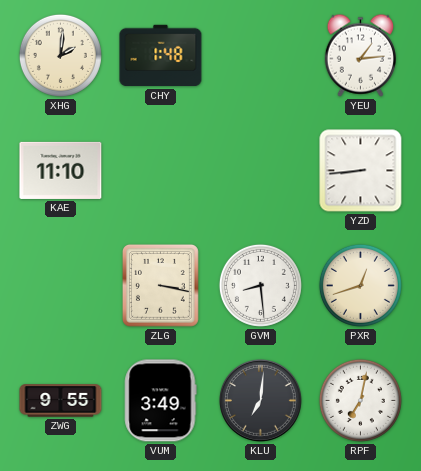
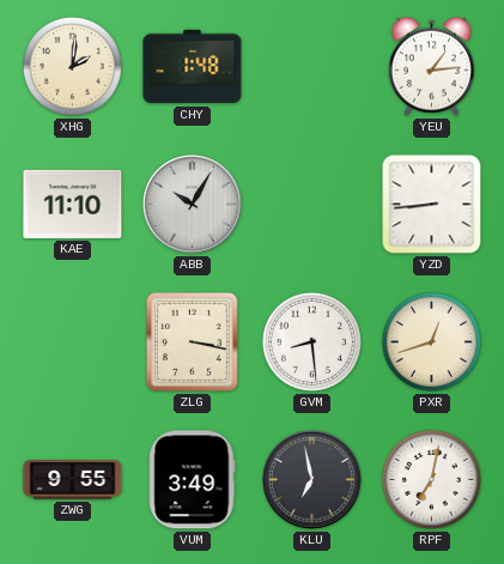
ABB: none -> 10:05 (193, 205)
KLU: 7:01 -> 6:58 (312, 480)
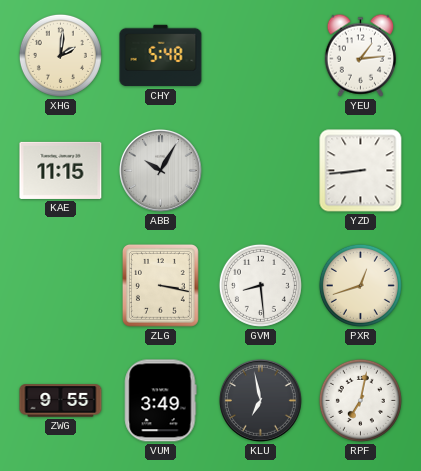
CHY: 1:48 -> 5:48 (161, 56)
KAE: 11:10 -> 11:15 (61, 170)
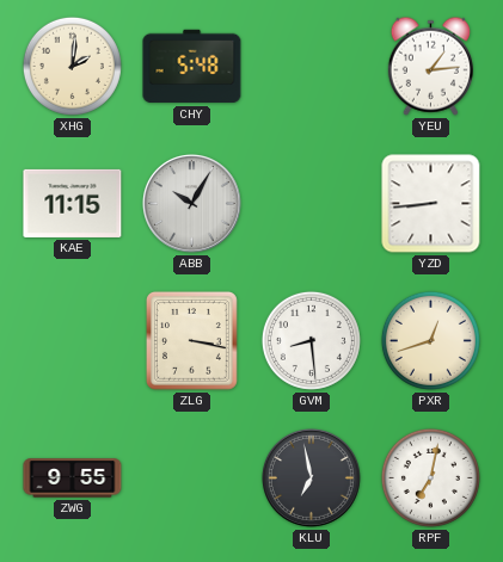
VUM: 3:49 -> none (161, 401)
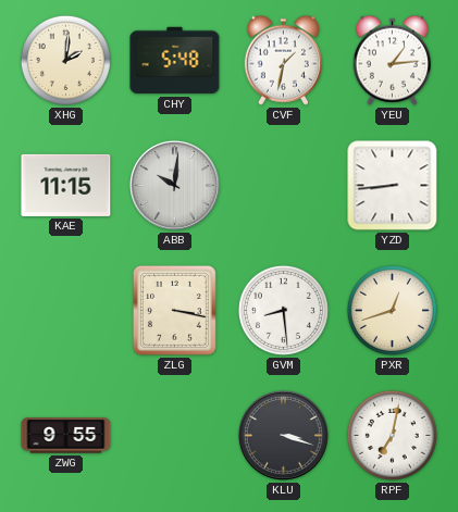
CVF: none -> 1:32 (283, 60)
ABB: 10:05 -> 10:01 (175, 186)
KLU: 6:58 -> 3:18 (284, 436)
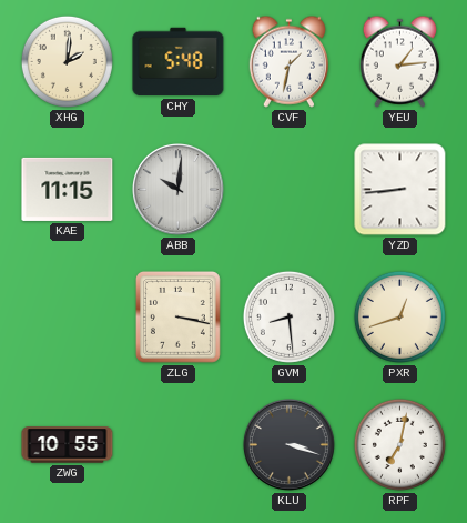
ZWG: 9:55 -> 10:55 (68, 445)
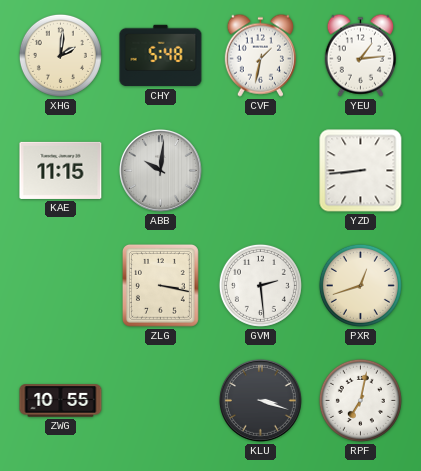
GVM: 8:29 -> 2:29 (260, 285)
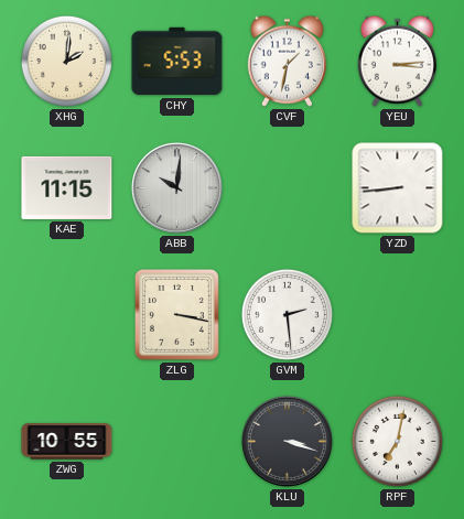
CHY: 5:48 -> 5:53 (177, 62)
YEU: 1:14 -> 3:14 (397, 61)
PXR: 12:42 -> none (360, 285)
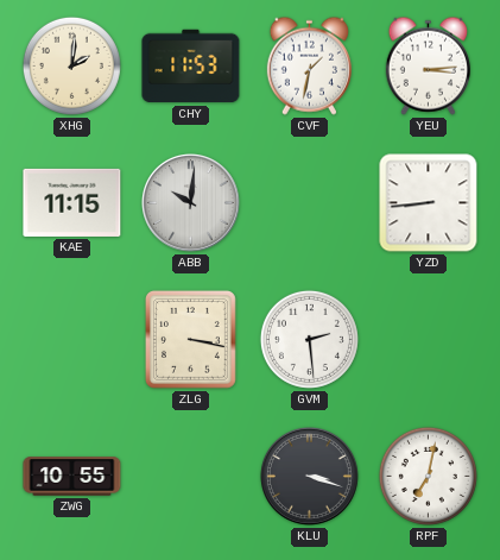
CHY: 5:53 -> 11:53 (191, 67)
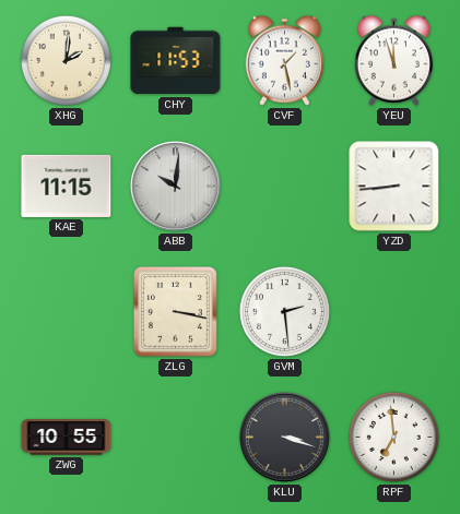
CVF: 1:32 -> 1:28 (284, 60)
YEU: 3:14 -> 11:57 (393, 60)
RPF: 7:02 -> 6:59 (393, 437)
